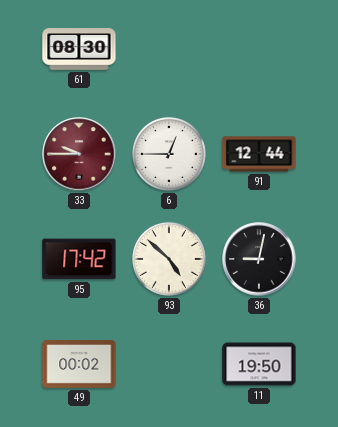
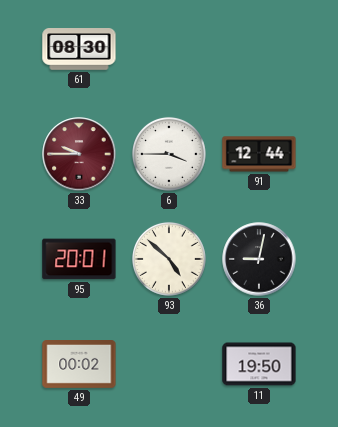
6: 12:45 -> 3:45 (169, 154)
95: 17:42 -> 20:01 (79, 259)
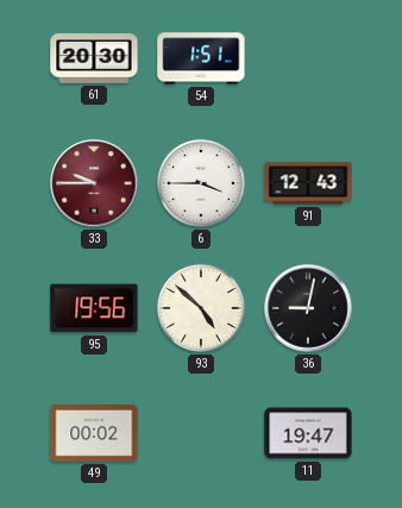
61: 08:30 -> 20:30 (94, 59)
54: none -> 1:51 (201, 58)
91: 12:44 -> 12:43 (308, 183)
95: 20:01 -> 19:56 (94, 308)
11: 19:50 -> 19:47 (308, 433)
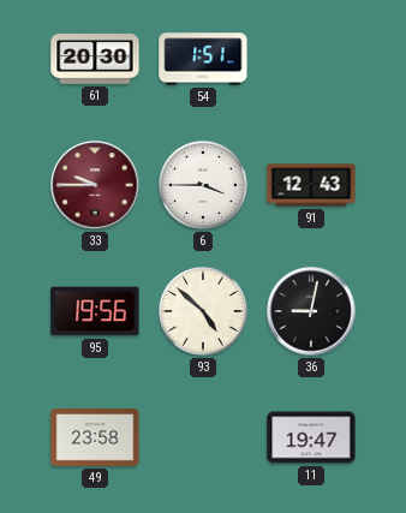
49: 00:02 -> 23:58 (95, 439)
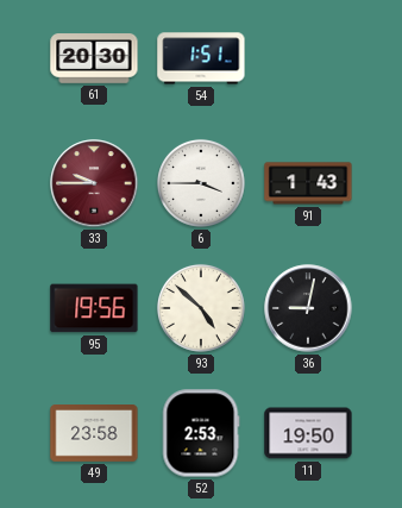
91: 12:43 -> 1:43 (308, 183)
52: none -> 2:53 (201, 433)
11: 19:47 -> 19:50 (308, 433)
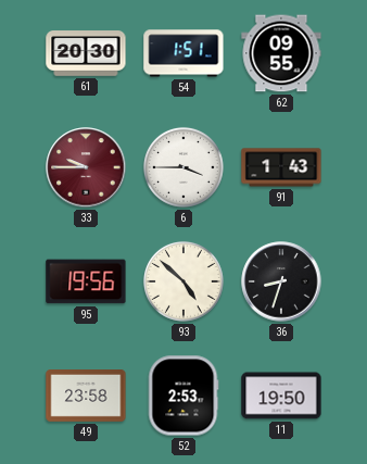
62: none -> 09:55 (281, 53)
36: 9:02 -> 8:33 (281, 281)
